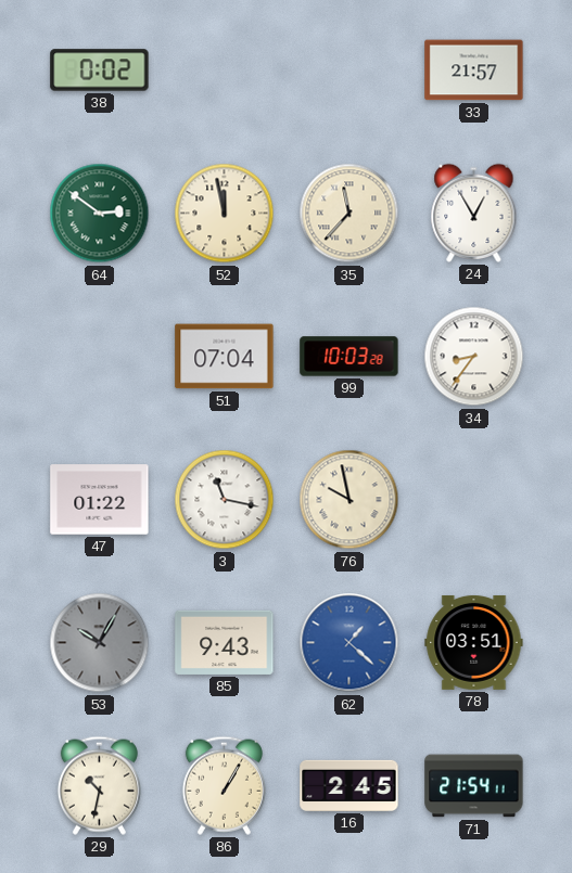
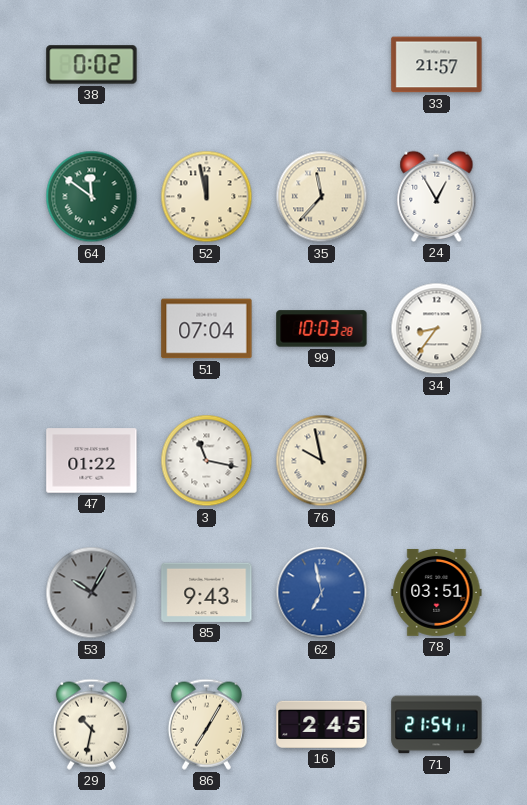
64: 2:51 -> 11:51 (92, 197)
62: 1:22 -> 6:58 (322, 593)
86: 1:05 -> 7:05 (206, 724)
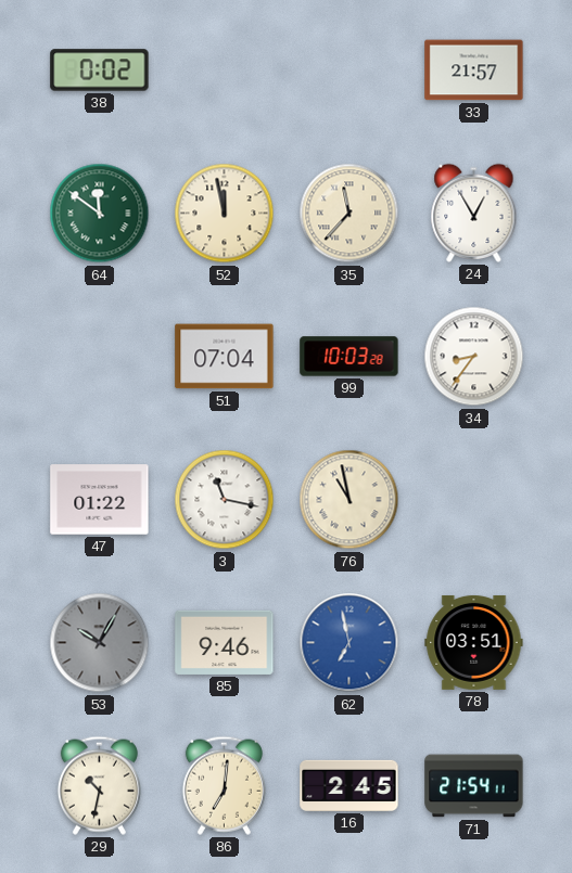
76: 9:58 -> 10:58 (349, 500)
85: 9:43 -> 9:46 (225, 642)
86: 7:05 -> 7:01 (224, 785)
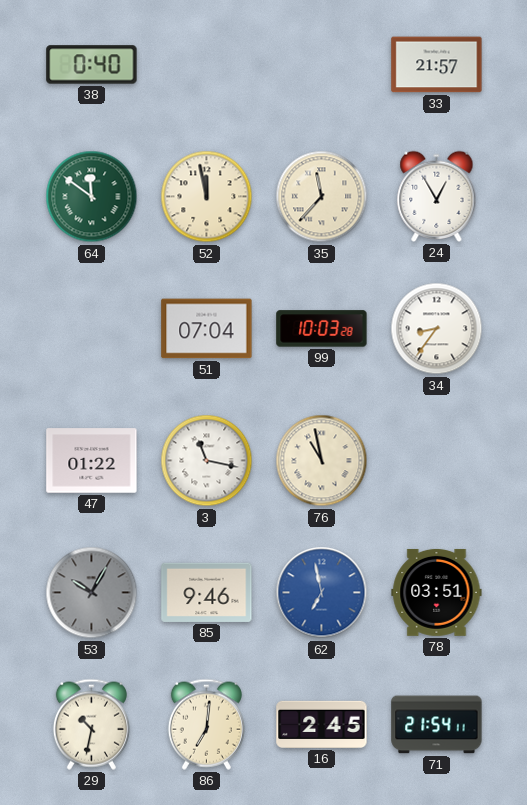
38: 0:02 -> 0:40 (92, 65)
